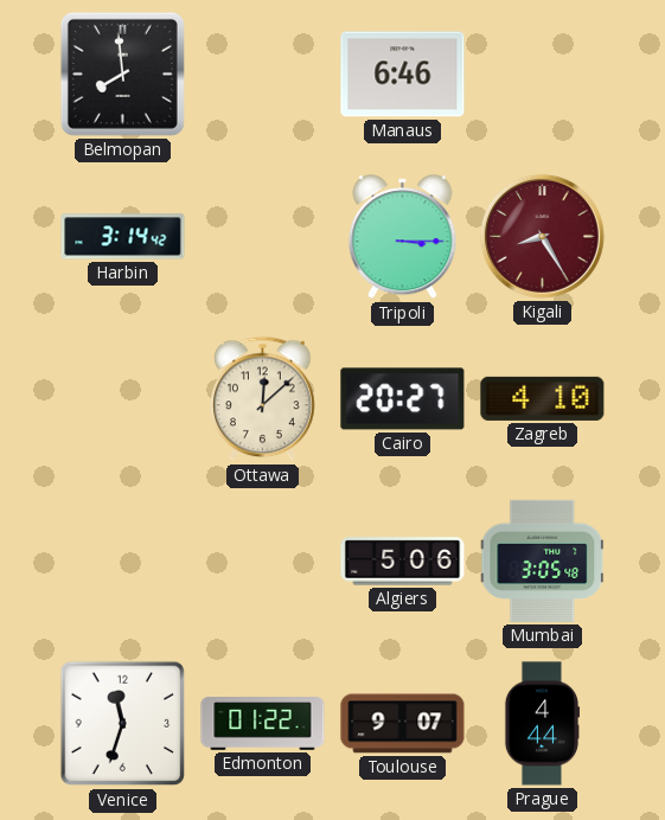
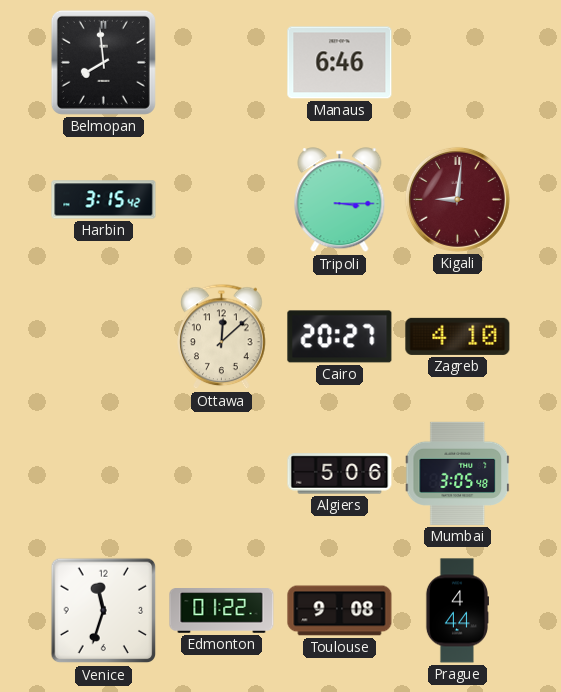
Harbin: 3:14 -> 3:15 (104, 200)
Kigali: 8:25 -> 9:01 (457, 199)
Toulouse: 9:07 -> 9:08 (340, 611)
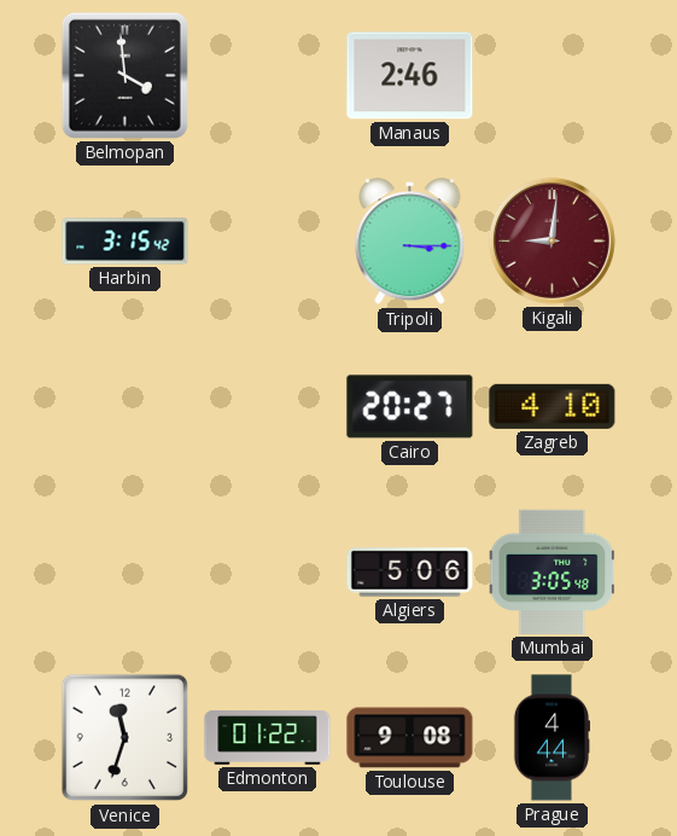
Belmopan: 7:59 -> 3:59 (124, 75)
Manaus: 6:46 -> 2:46 (410, 76)
Ottawa: 12:08 -> none (222, 337)
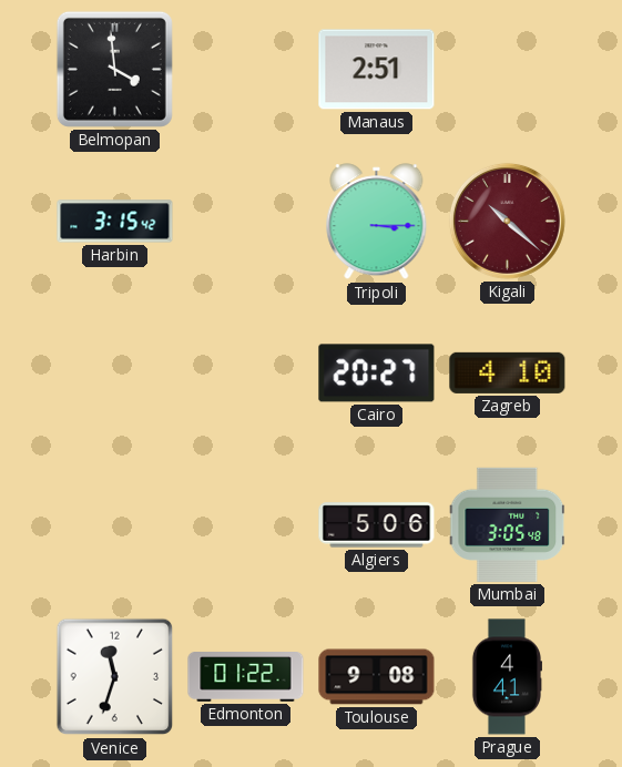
Manaus: 2:46 -> 2:51 (377, 70)
Kigali: 9:01 -> 10:22 (507, 221)
Prague: 4:44 -> 4:41 (506, 677)
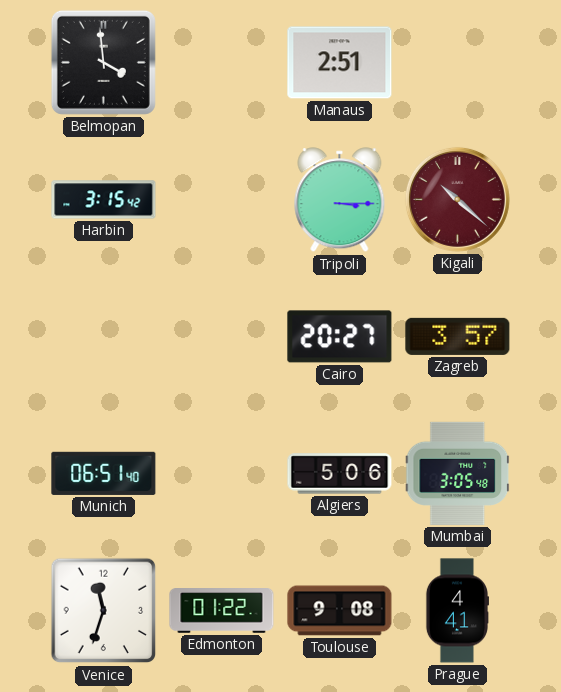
Zagreb: 4:10 -> 3:57 (458, 336)
Munich: none -> 06:51 (104, 473)
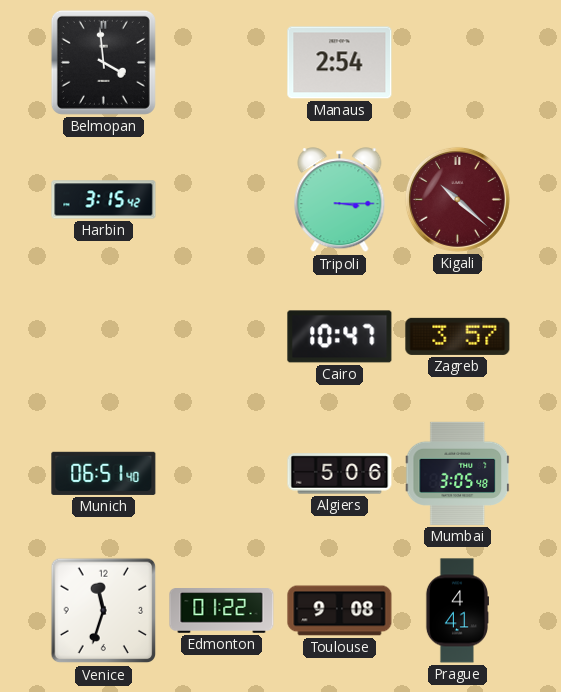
Manaus: 2:51 -> 2:54 (340, 63)
Cairo: 20:27 -> 10:47 (340, 337)
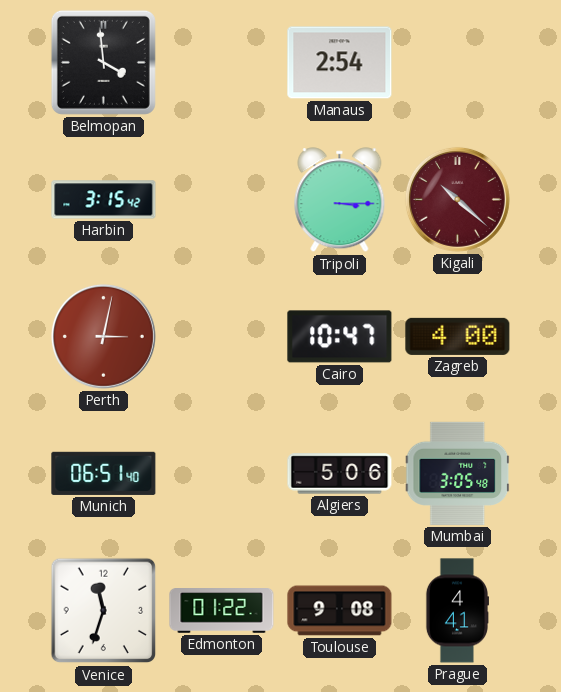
Perth: none -> 3:02 (103, 336)
Zagreb: 3:57 -> 4:00 (458, 336)
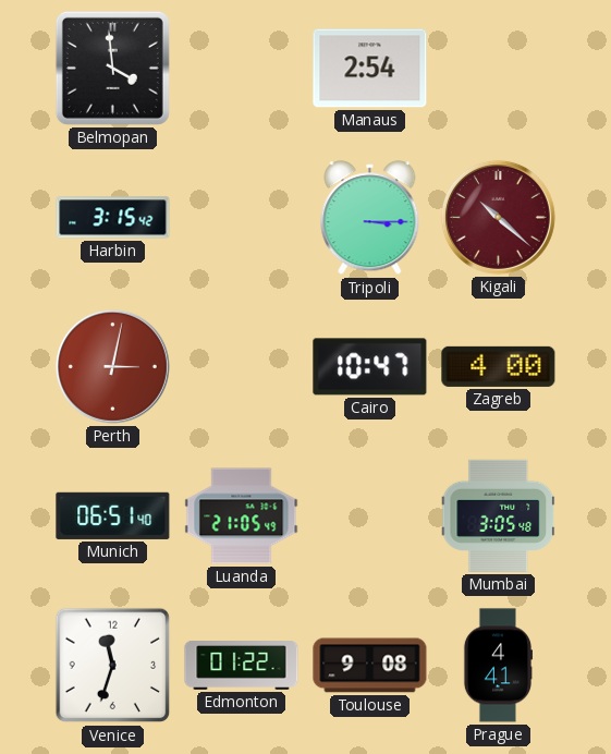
Luanda: none -> 21:05 (242, 516)
Algiers: 5:06 -> none (340, 474)
